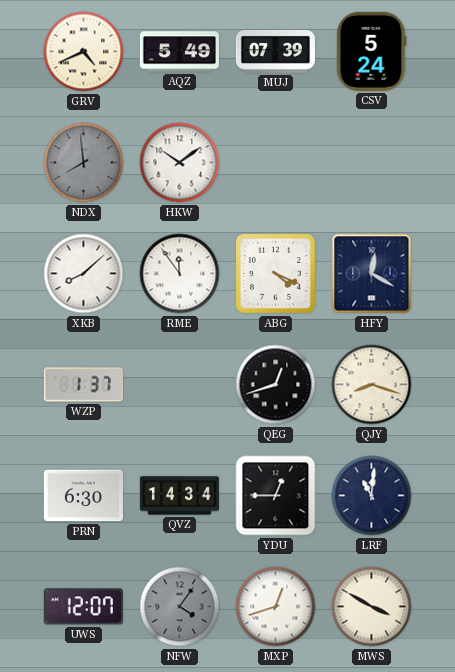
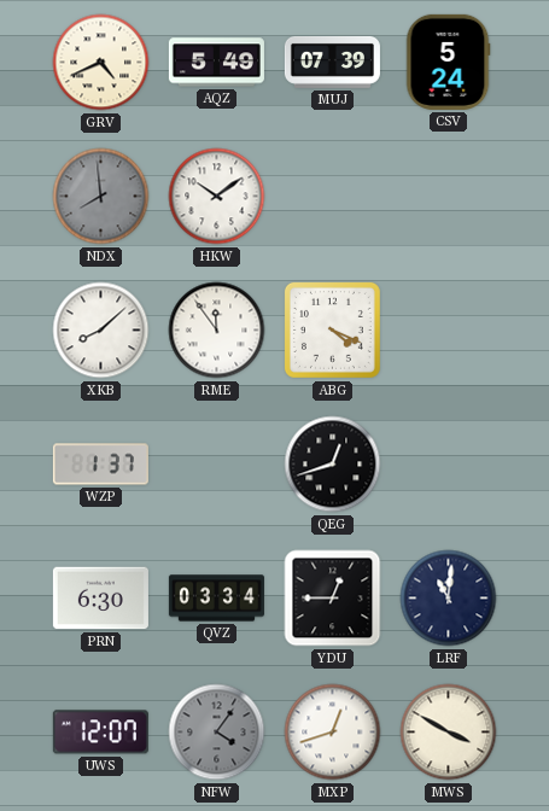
HFY: 12:20 -> none (372, 274)
QJY: 8:18 -> none (372, 385)
QVZ: 14:34 -> 03:34 (216, 599)
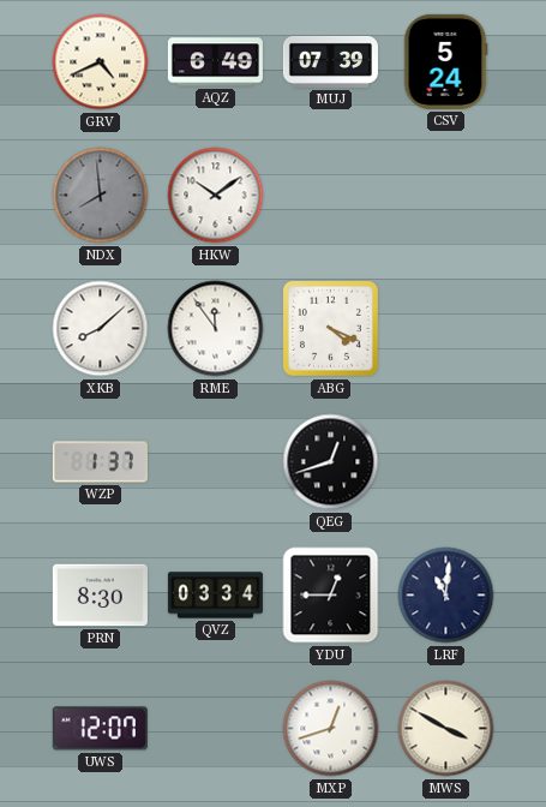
AQZ: 5:49 -> 6:49 (215, 62)
PRN: 6:30 -> 8:30 (100, 596)
NFW: 4:06 -> none (217, 733)
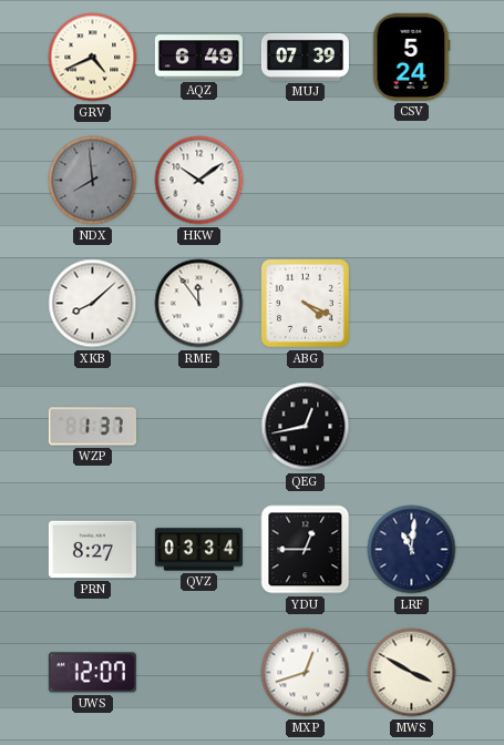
QEG: 12:42 -> 12:43 (306, 427)
PRN: 8:30 -> 8:27 (92, 550)
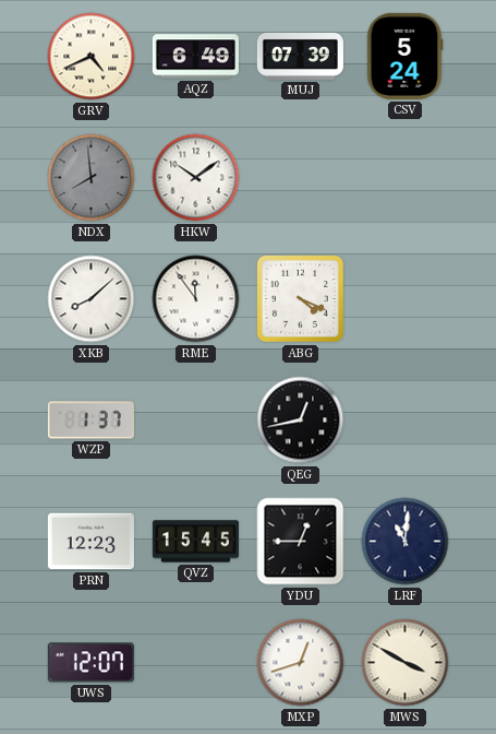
PRN: 8:27 -> 12:23 (90, 542)
QVZ: 03:34 -> 15:45 (195, 542)
